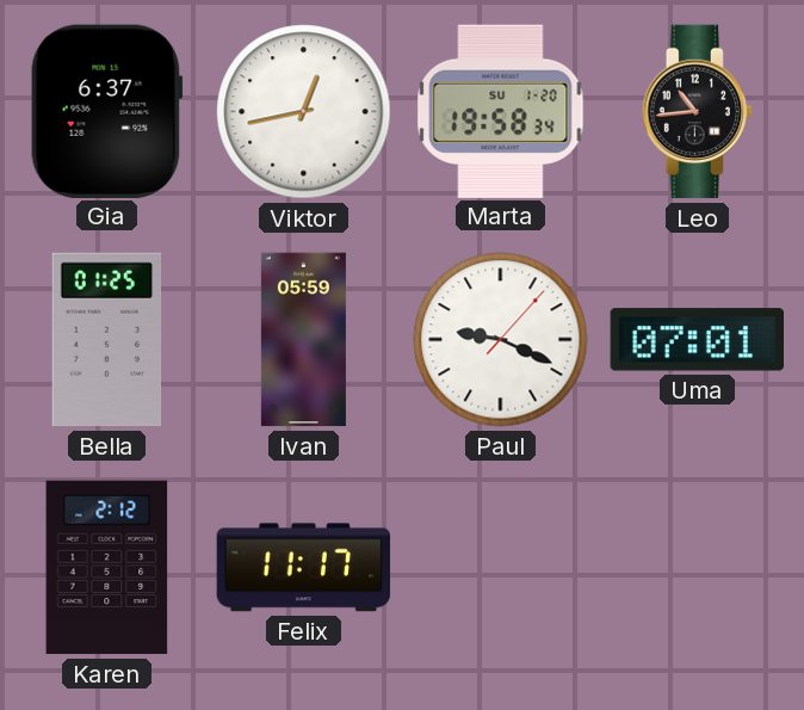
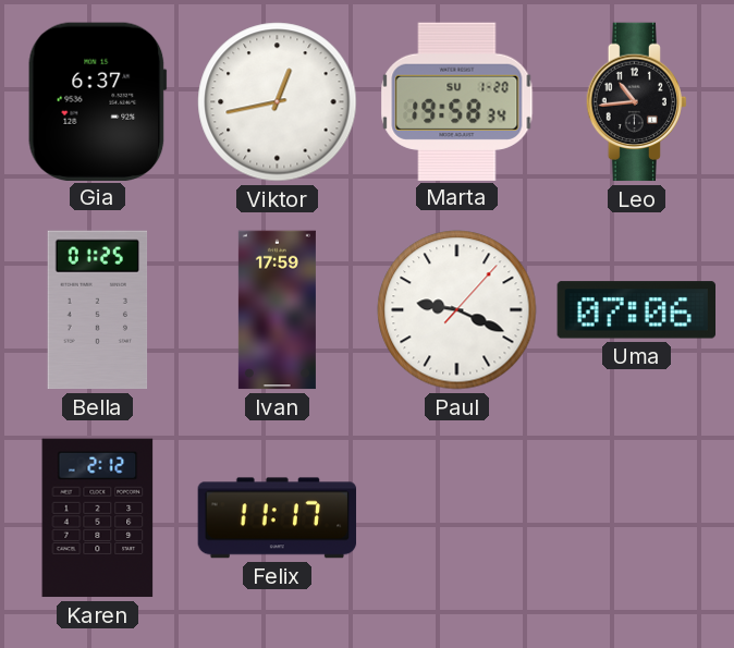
Ivan: 05:59 -> 17:59 (277, 310)
Uma: 07:01 -> 07:06 (636, 310)
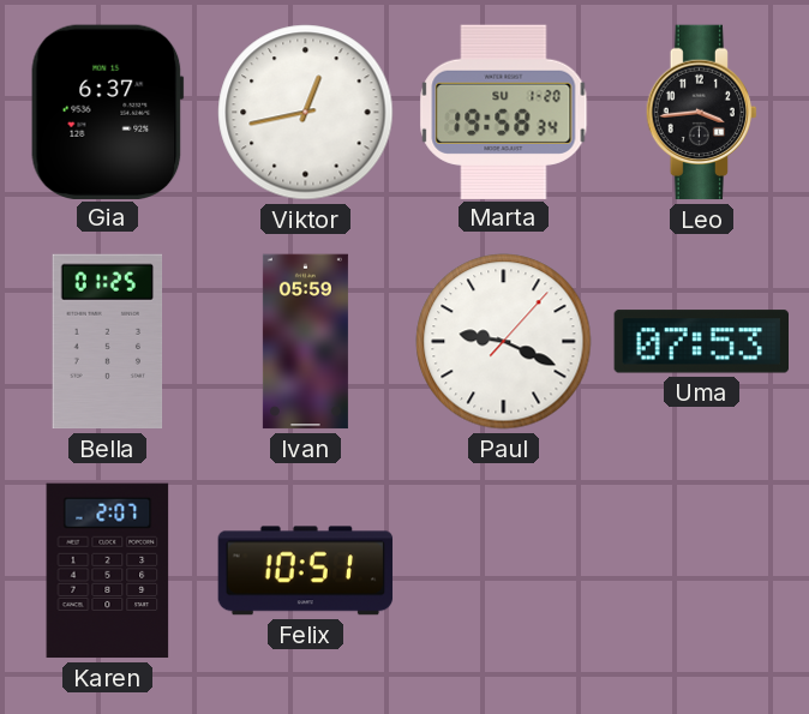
Leo: 10:44 -> 3:44 (701, 113)
Ivan: 17:59 -> 05:59 (305, 342)
Uma: 07:06 -> 07:53 (701, 342)
Karen: 2:12 -> 2:07 (108, 571)
Felix: 11:17 -> 10:51 (306, 571)
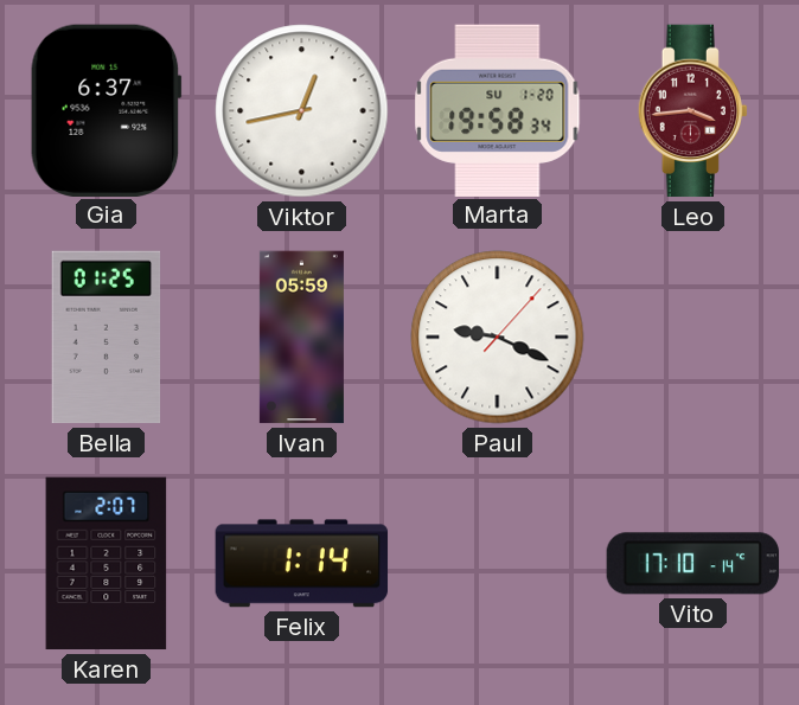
Leo dial: black -> burgundy (692, 111)
Uma: 07:53 -> none (701, 342)
Felix: 10:51 -> 1:14 (302, 564)
Vito: none -> 17:10 (693, 564)
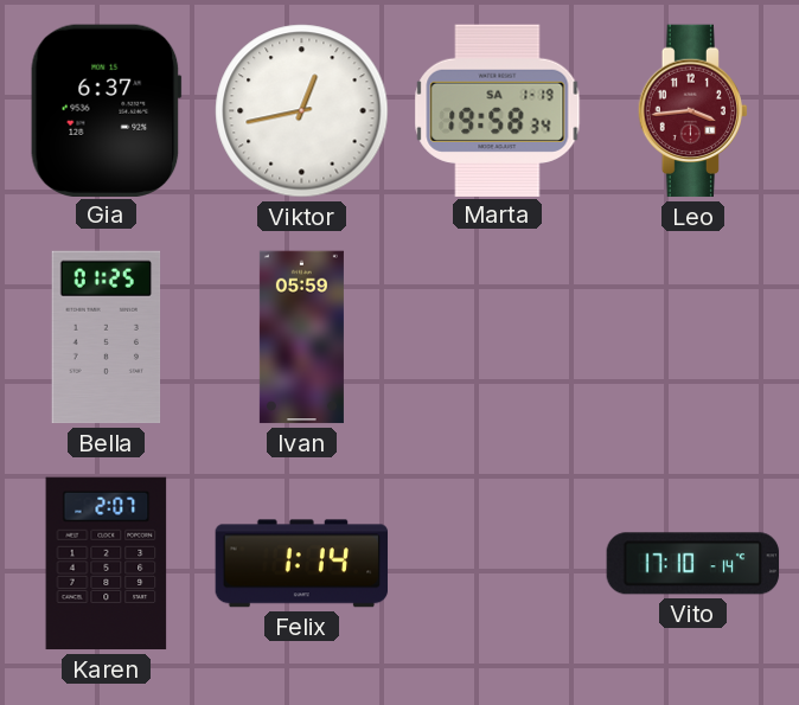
Marta date: SU 1-20 -> SA 1-19 (498, 110)
Paul: 9:19 -> none (498, 338)
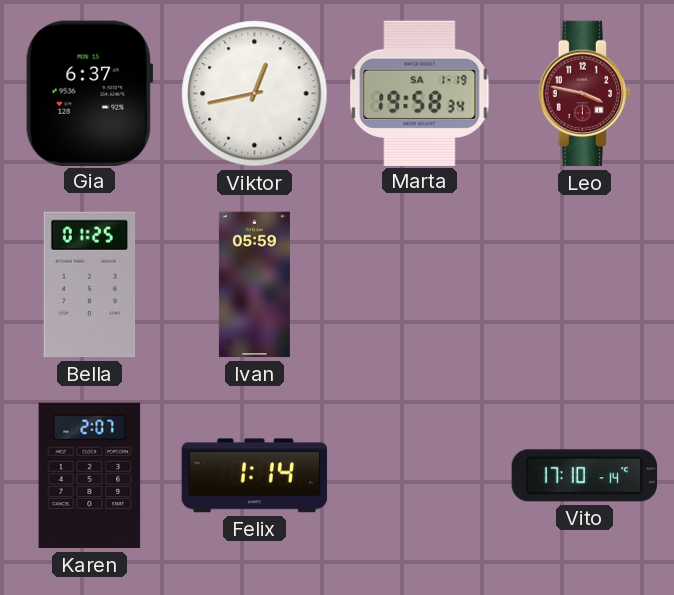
Leo: 3:44 -> 3:47 (584, 94)
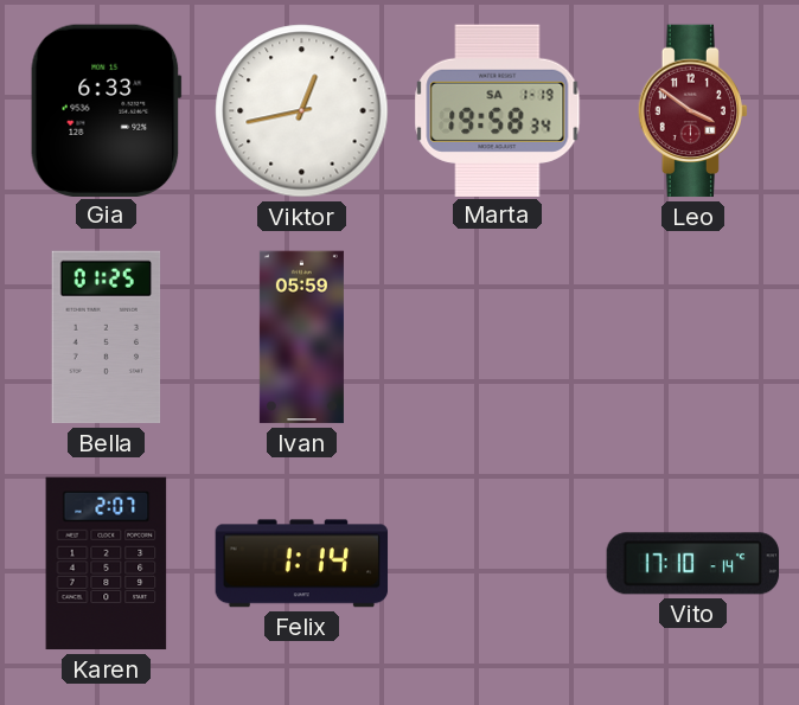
Gia: 6:37 -> 6:33 (106, 110)
Leo: 3:47 -> 3:51 (692, 111)
